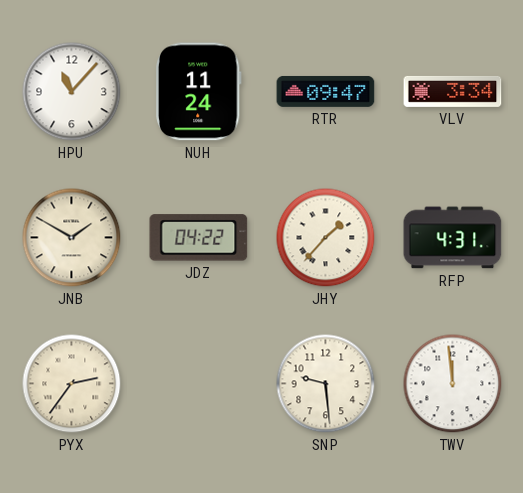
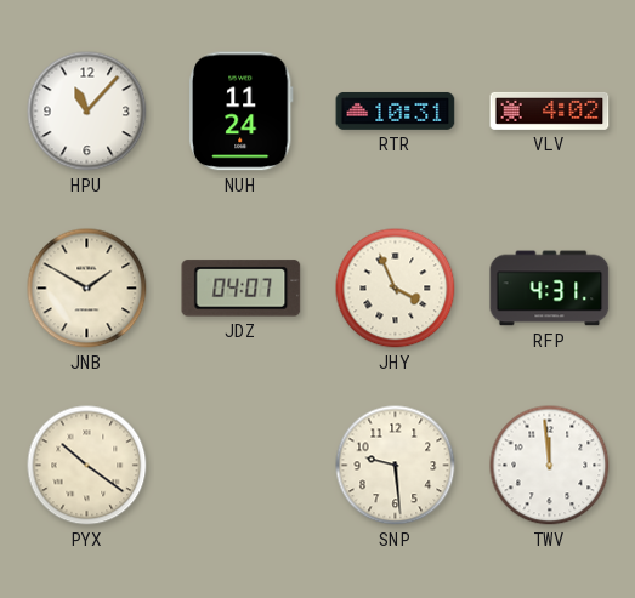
RTR: 09:47 -> 10:31 (396, 110)
VLV: 3:34 -> 4:02 (550, 110)
JDZ: 04:22 -> 04:07 (242, 289)
JHY: 1:37 -> 3:56 (396, 289)
PYX: 2:36 -> 10:21 (87, 466)
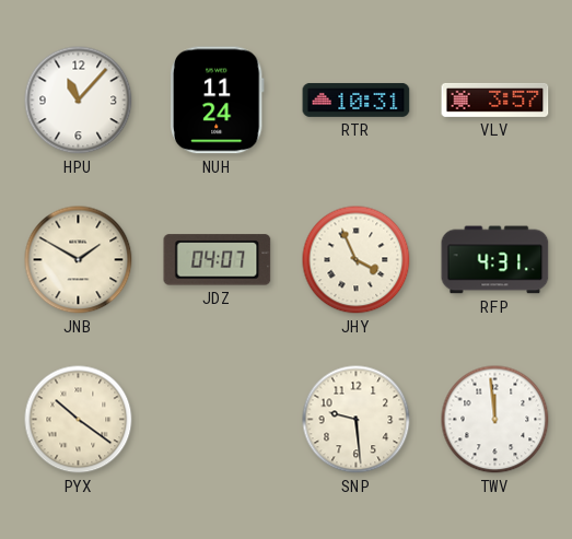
VLV: 4:02 -> 3:57 (495, 99)
